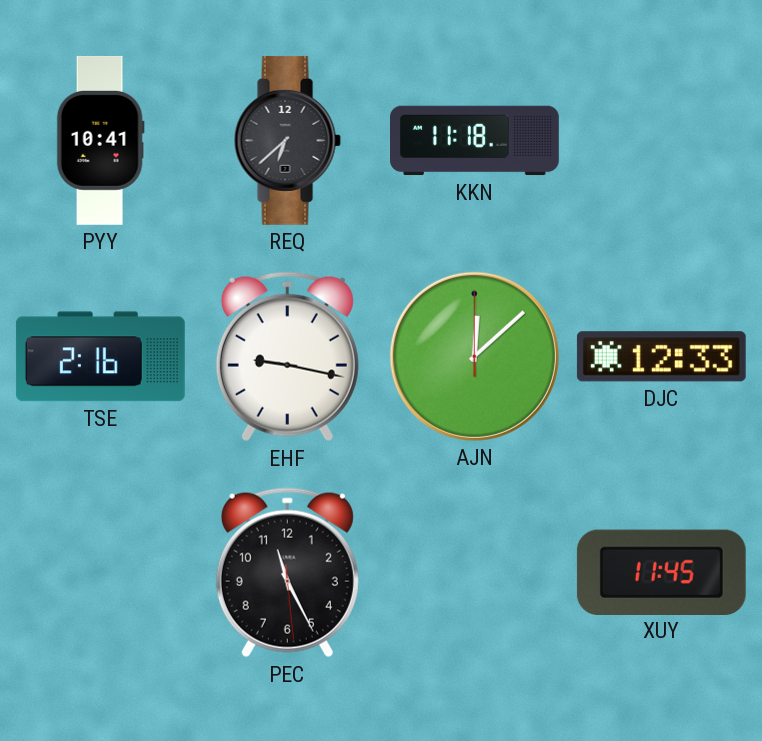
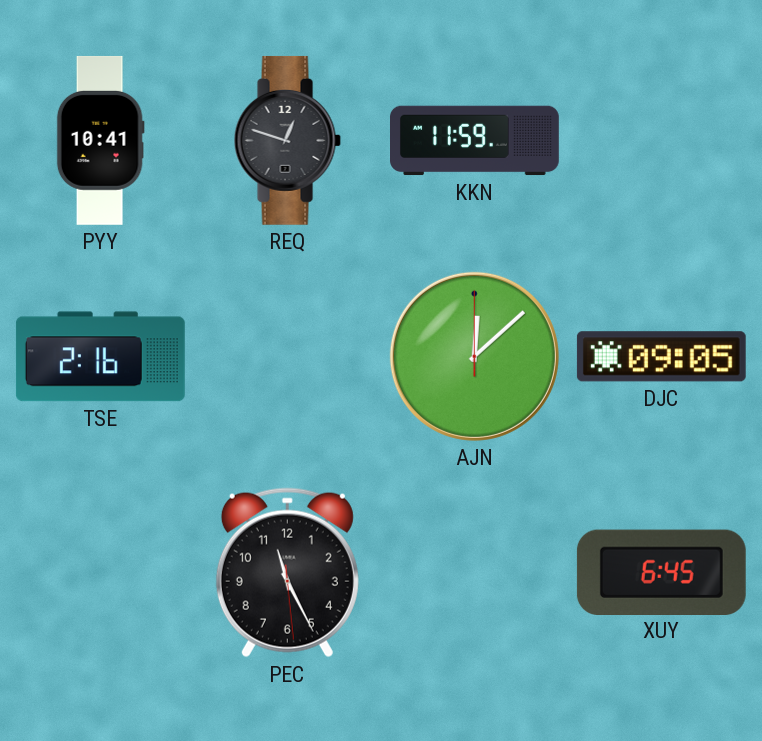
REQ: 6:38 -> 12:48 (287, 140)
KKN: 11:18 -> 11:59 (475, 141)
EHF: 9:17 -> none (287, 357)
DJC: 12:33 -> 09:05 (661, 357)
XUY: 11:45 -> 6:45 (661, 572)
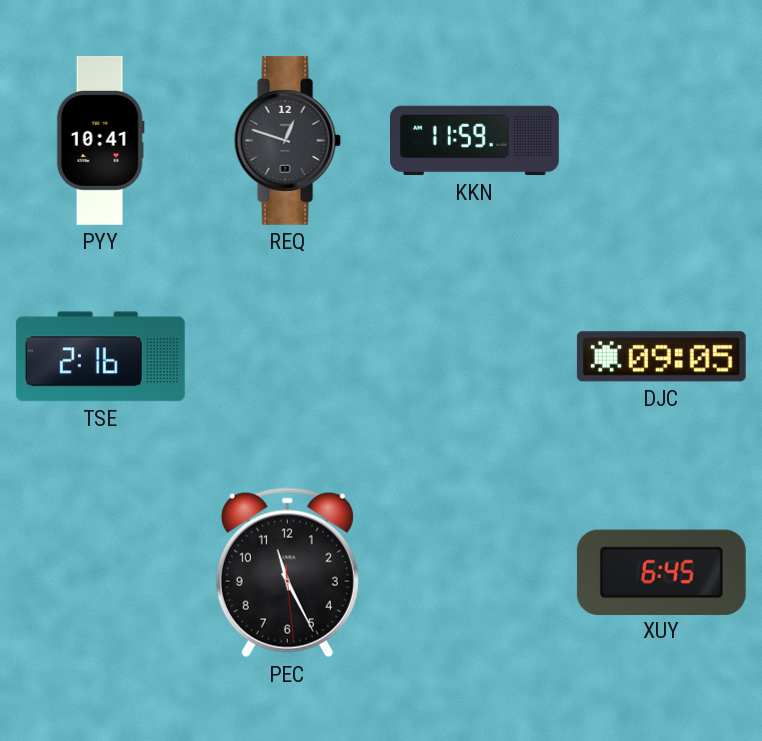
AJN: 12:08 -> none (474, 356)
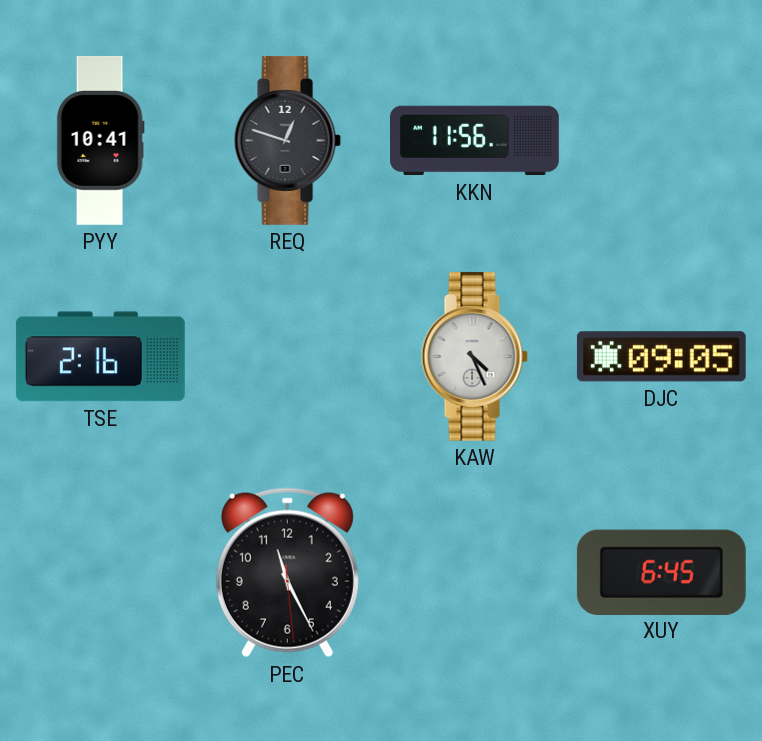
KKN: 11:59 -> 11:56 (475, 141)
KAW: none -> 4:26 (474, 356)
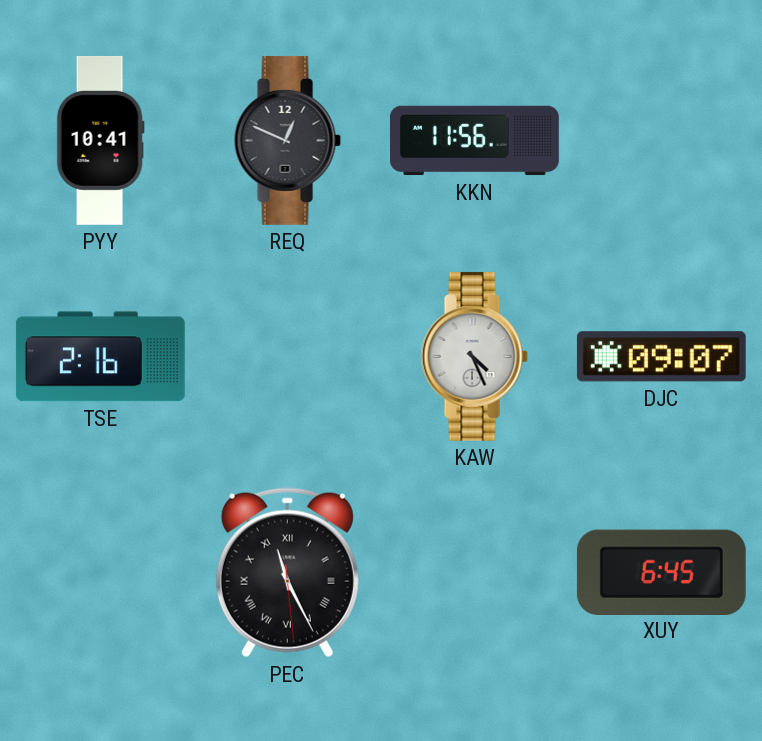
REQ: 12:48 -> 12:49 (287, 140)
DJC: 09:05 -> 09:07 (661, 357)
PEC numerals: Arabic -> Roman (287, 573)
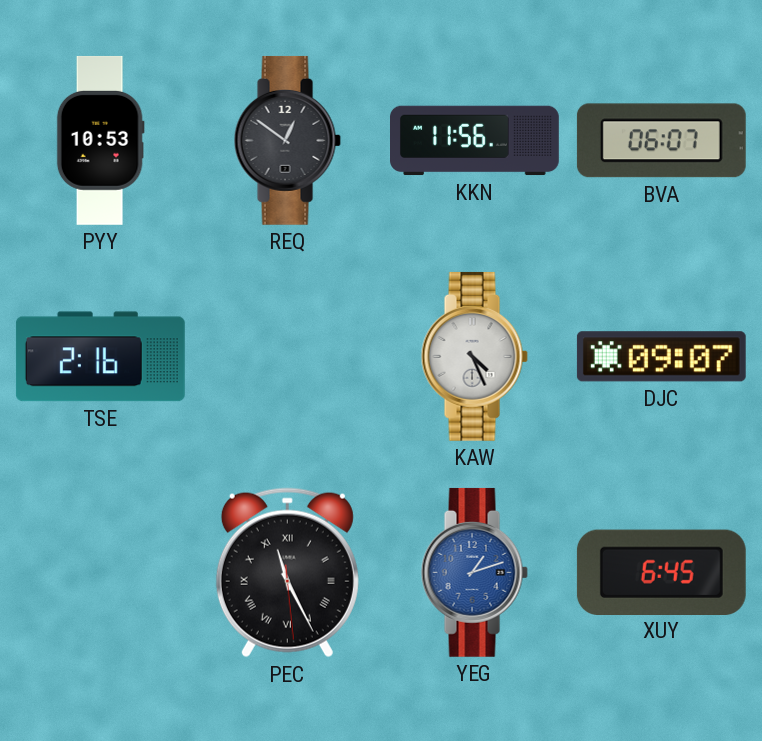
PYY: 10:41 -> 10:53 (100, 140)
REQ: 12:49 -> 12:51 (287, 140)
BVA: none -> 06:07 (661, 141)
YEG: none -> 1:12 (474, 572)
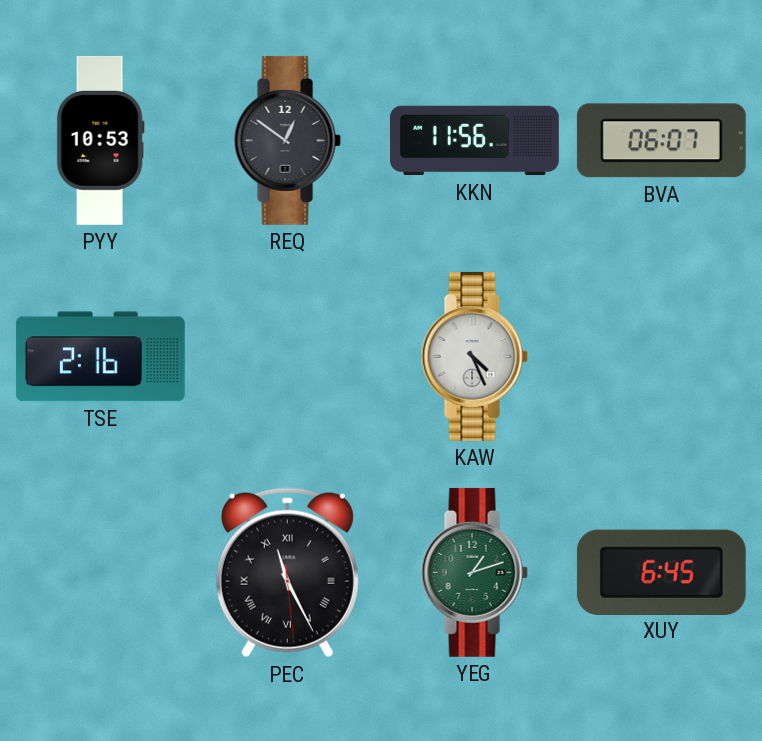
DJC: 09:07 -> none (661, 357)
YEG dial: blue -> green (474, 572)
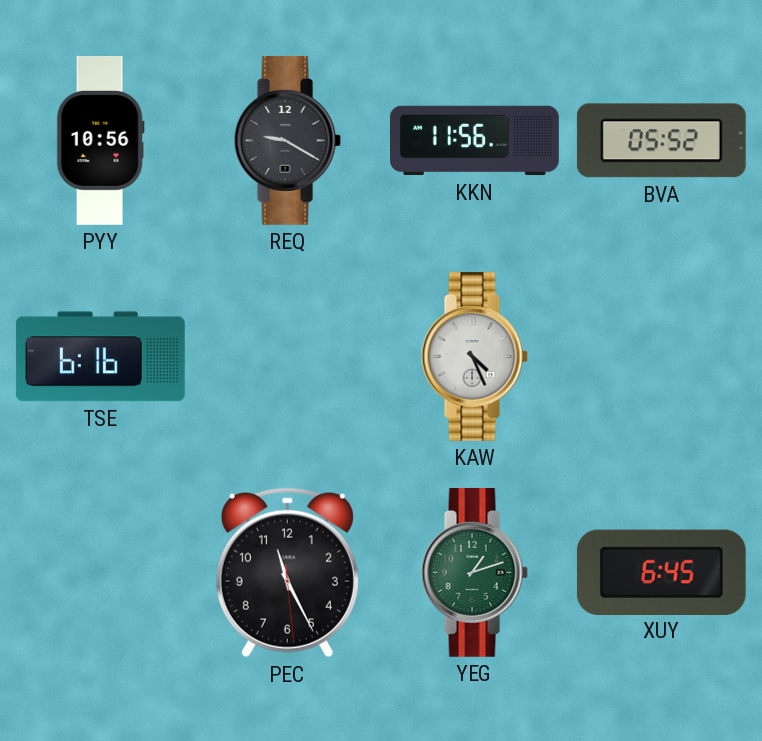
PYY: 10:53 -> 10:56 (100, 140)
REQ: 12:51 -> 9:20 (287, 140)
BVA: 06:07 -> 05:52 (661, 141)
TSE: 2:16 -> 6:16 (100, 357)
PEC numerals: Roman -> Arabic (287, 573)
